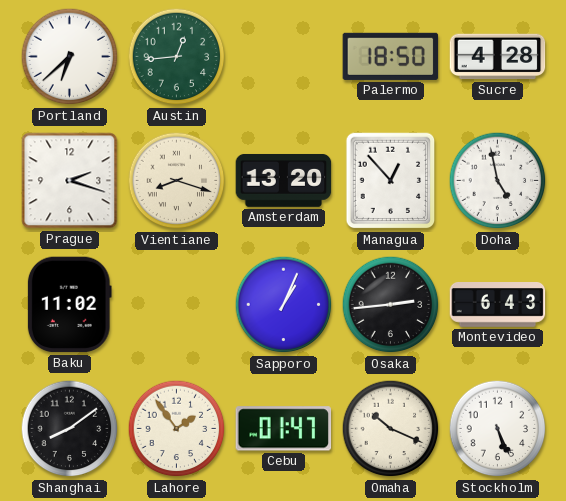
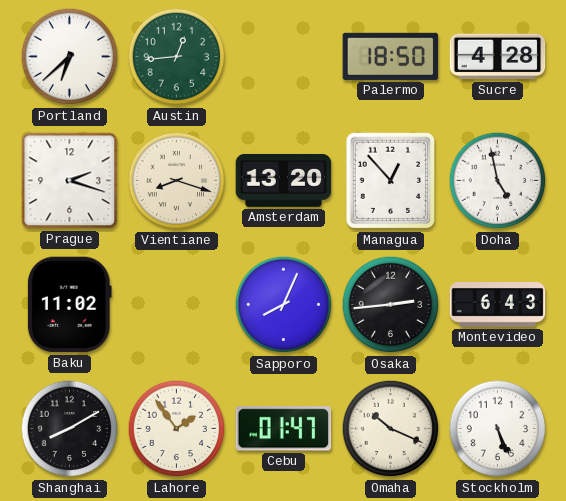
Sapporo: 1:04 -> 8:04 (284, 305)
Shanghai: 8:09 -> 8:10 (70, 429)
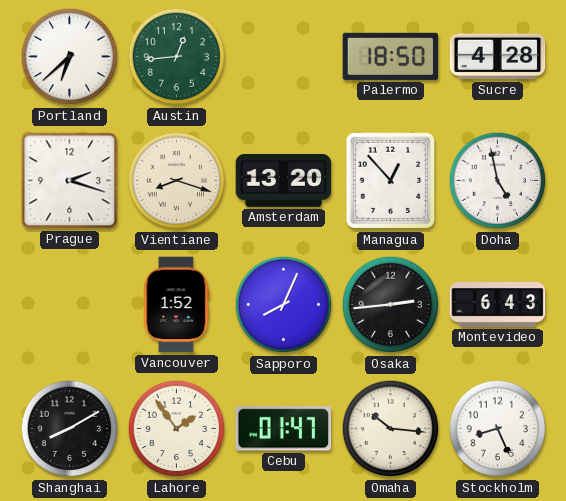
Baku: 11:02 -> none (69, 305)
Vancouver: none -> 1:52 (177, 305)
Omaha: 10:19 -> 10:16 (391, 429)
Stockholm: 5:26 -> 8:26 (498, 429)
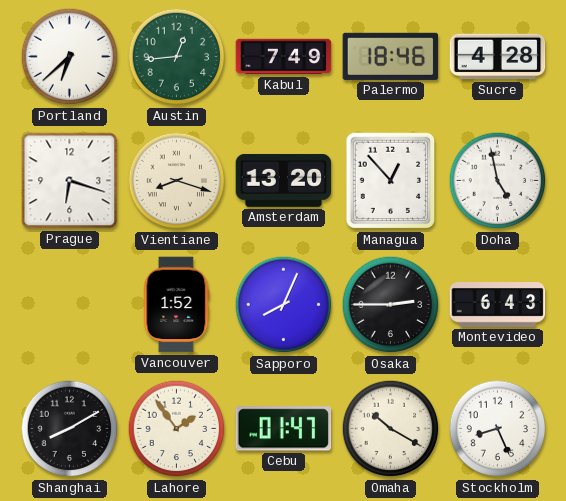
Kabul: none -> 7:49 (284, 57)
Palermo: 18:50 -> 18:46 (391, 56)
Prague: 2:18 -> 6:18 (70, 181)
Osaka: 2:44 -> 2:45 (391, 305)
Omaha: 10:16 -> 10:20 (391, 429)
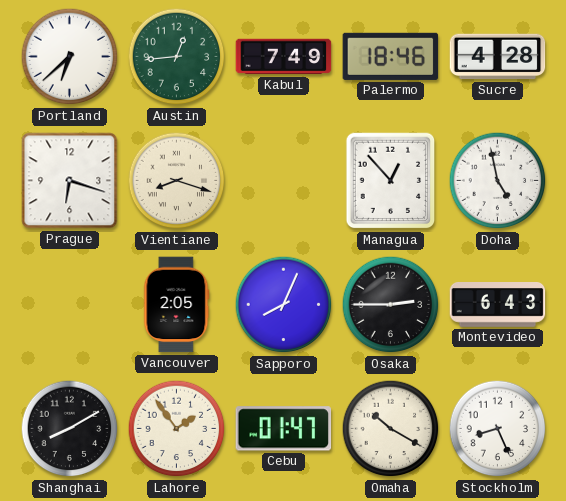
Amsterdam: 13:20 -> none (284, 180)
Vancouver: 1:52 -> 2:05 (177, 305)
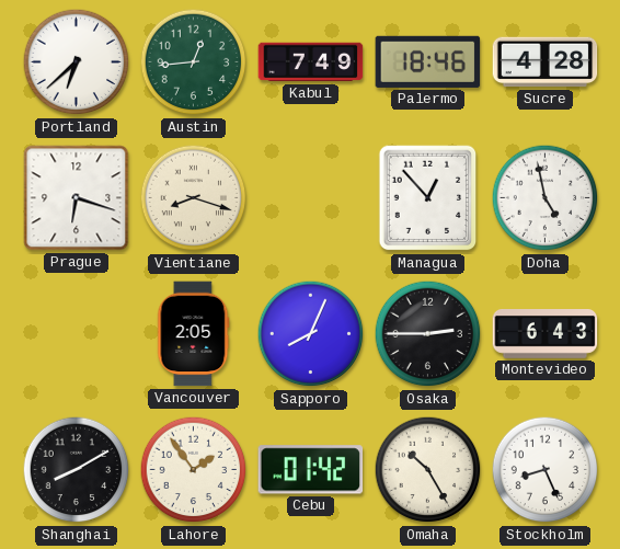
Cebu: 01:47 -> 01:42 (311, 470)
Omaha: 10:20 -> 10:25 (428, 470)
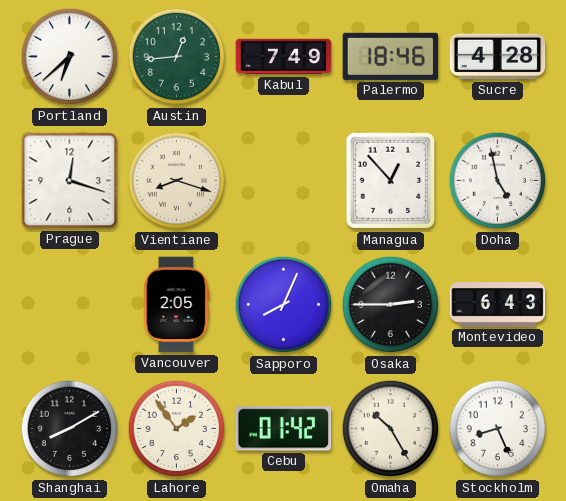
Prague: 6:18 -> 12:18 (70, 181)
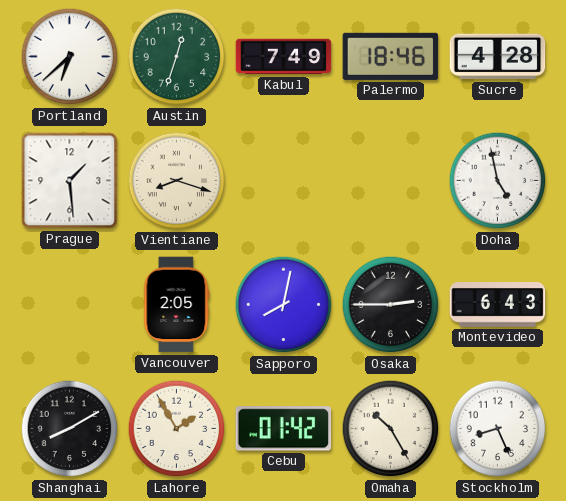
Austin: 12:44 -> 12:33 (177, 57)
Prague: 12:18 -> 1:29 (70, 181)
Managua: 12:53 -> none (391, 181)
Sapporo: 8:04 -> 8:02 (284, 305)
Lahore: 1:54 -> 1:55 (177, 429)
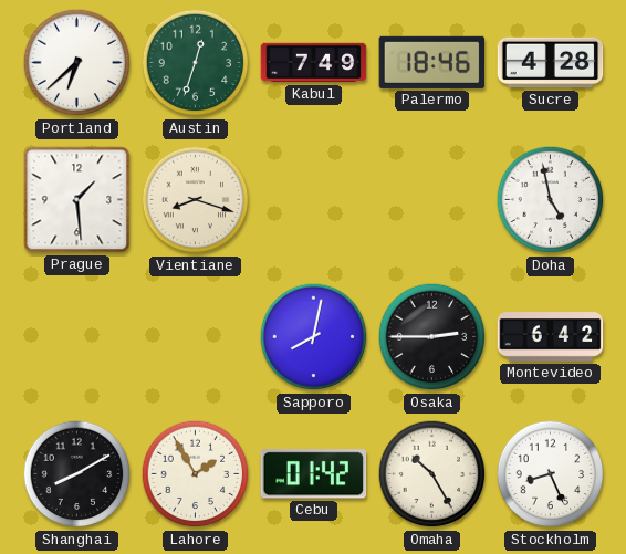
Vancouver: 2:05 -> none (177, 305)
Montevideo: 6:43 -> 6:42 (551, 337)
